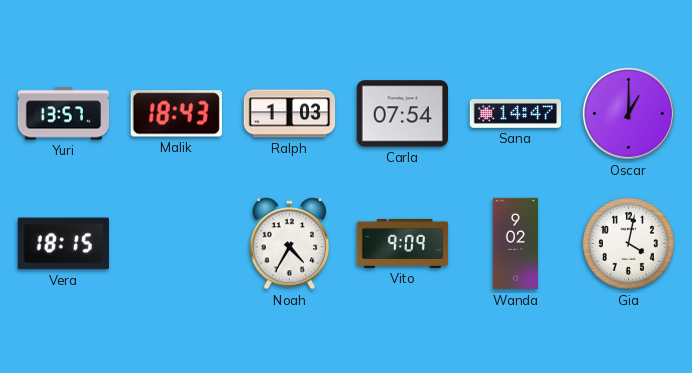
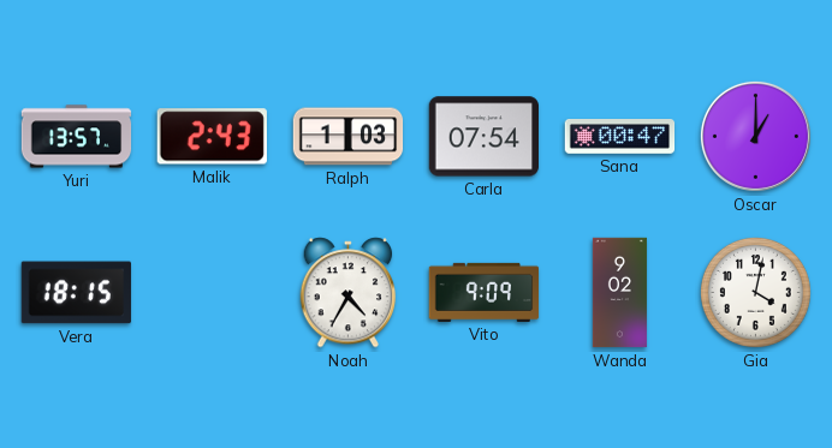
Malik: 18:43 -> 2:43 (212, 137)
Sana: 14:47 -> 00:47 (620, 137)
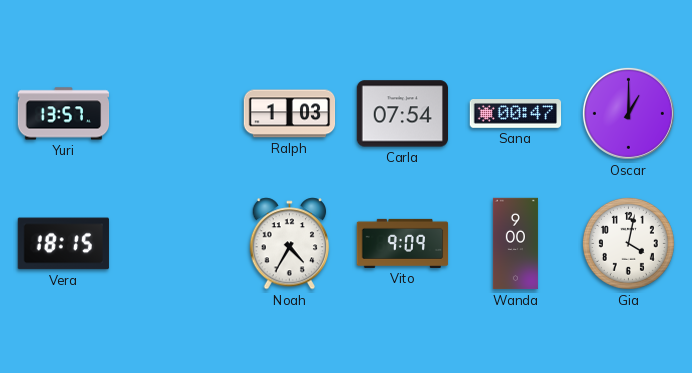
Malik: 2:43 -> none (212, 137)
Wanda: 9:02 -> 9:00 (515, 244)
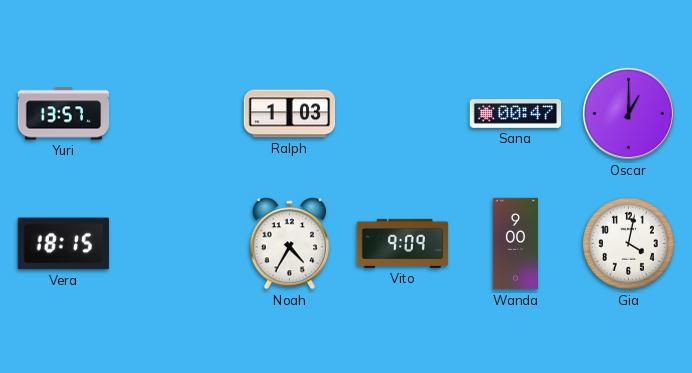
Carla: 07:54 -> none (402, 114)
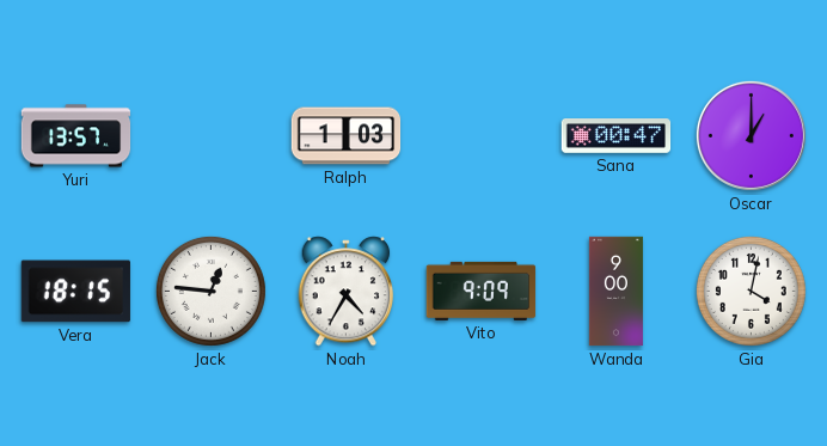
Jack: none -> 12:46 (210, 291)
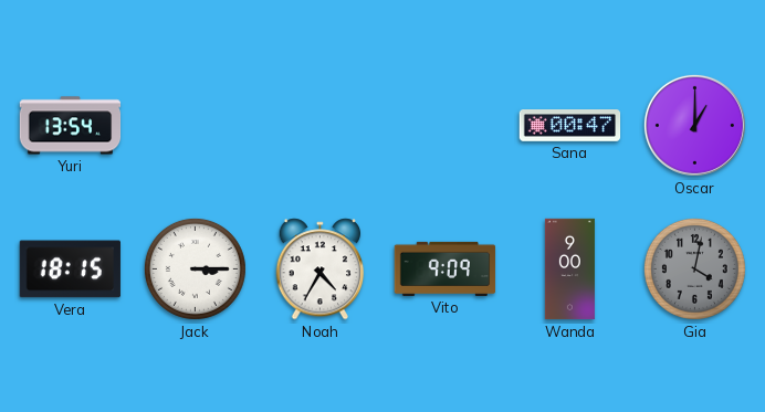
Yuri: 13:57 -> 13:54 (71, 126)
Ralph: 1:03 -> none (347, 136)
Jack: 12:46 -> 3:15 (195, 268)
Gia dial: white -> grey (694, 268)
